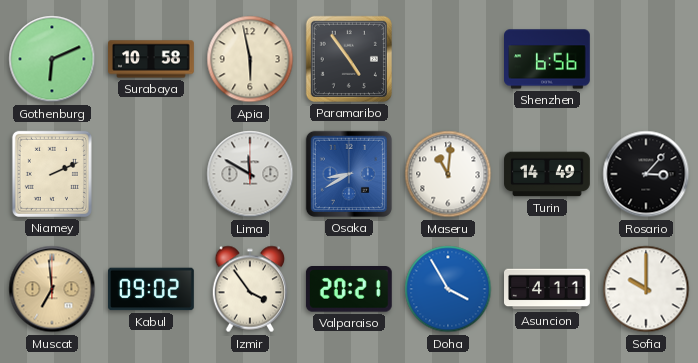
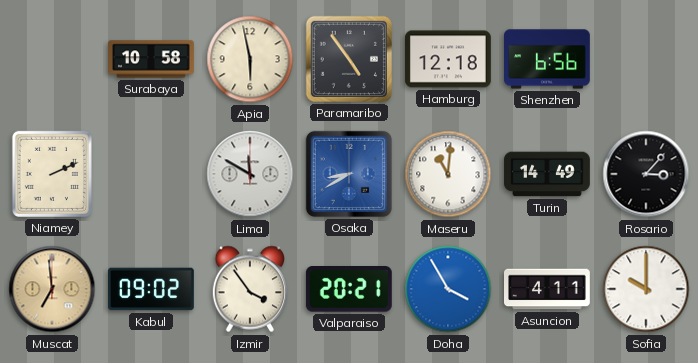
Gothenburg: 6:11 -> none (52, 59)
Hamburg: none -> 12:18 (449, 59)
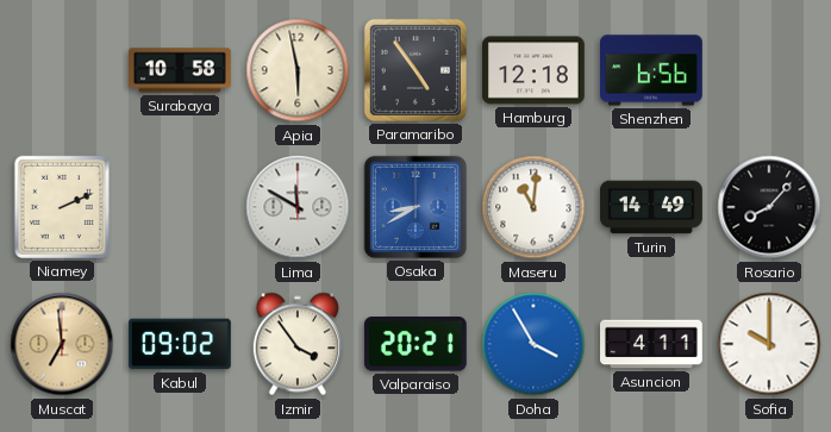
Rosario: 3:07 -> 8:07 (769, 207)
